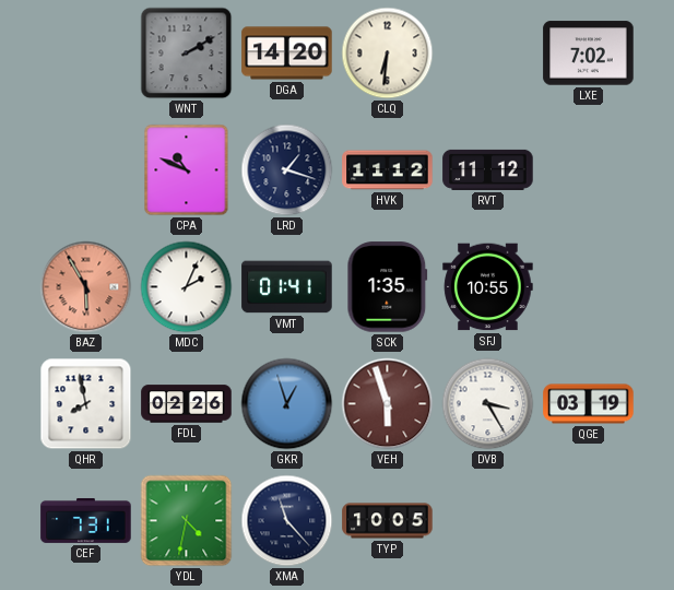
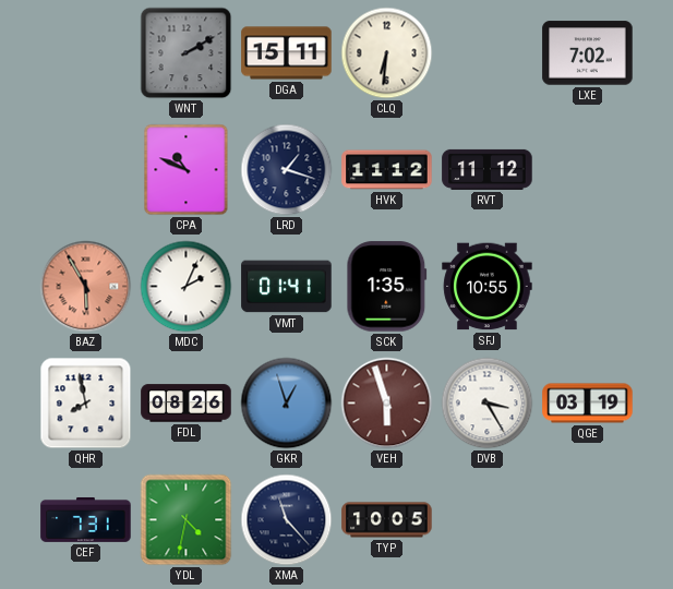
DGA: 14:20 -> 15:11 (287, 53)
FDL: 02:26 -> 08:26 (187, 404)
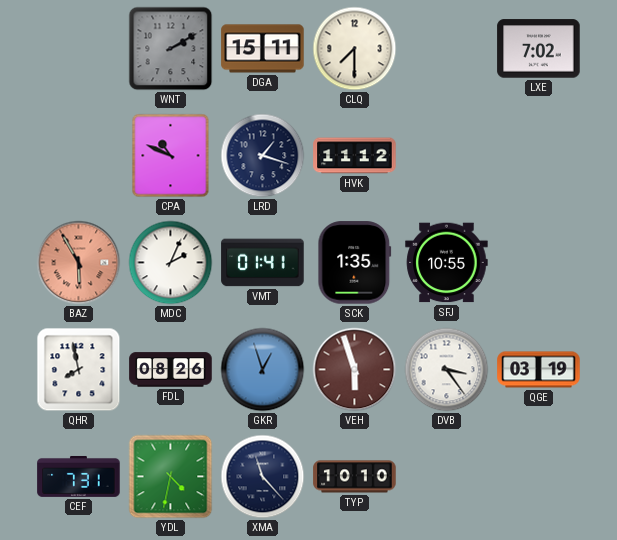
CLQ: 6:31 -> 7:30 (355, 49)
RVT: 11:12 -> none (488, 169)
DVB: 3:25 -> 3:24 (447, 370)
TYP: 10:05 -> 10:10 (355, 477)
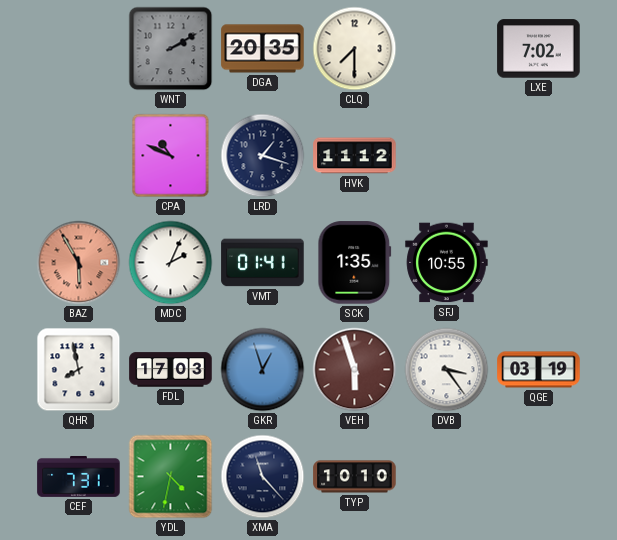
DGA: 15:11 -> 20:35 (263, 49)
FDL: 08:26 -> 17:03 (171, 370)
